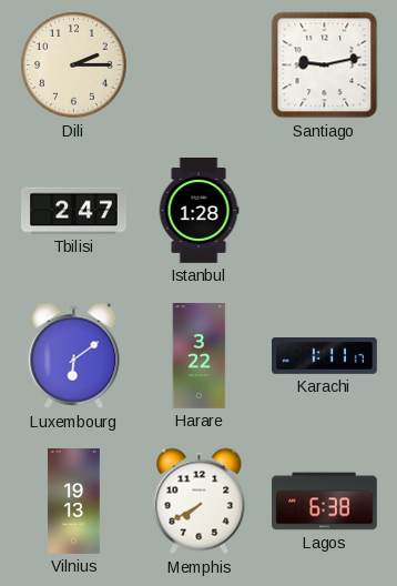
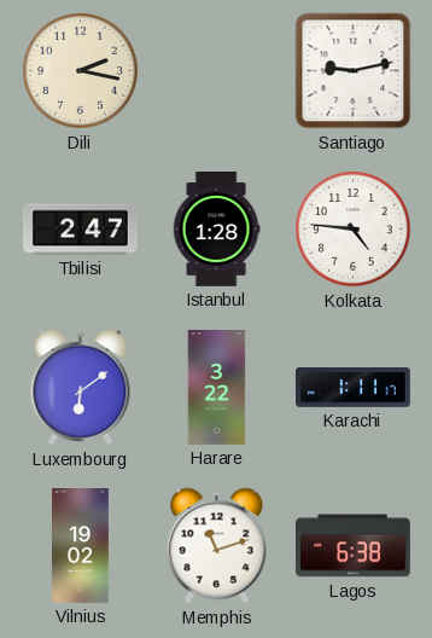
Dili: 2:15 -> 2:17 (81, 71)
Kolkata: none -> 4:46 (354, 230)
Vilnius: 19:13 -> 19:02 (81, 546)
Memphis: 7:40 -> 11:12 (217, 546)
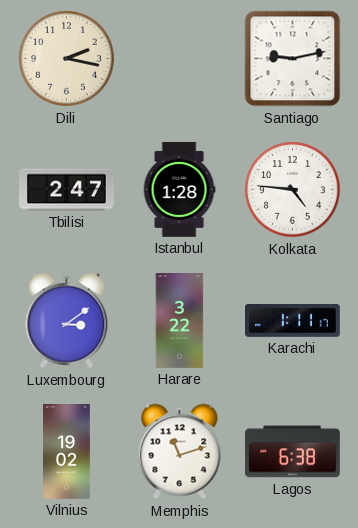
Luxembourg: 6:09 -> 3:09 (67, 321)
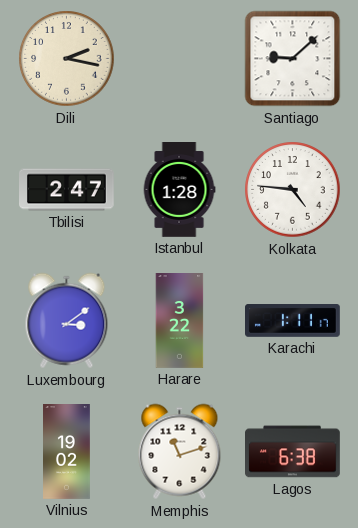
Santiago: 9:13 -> 9:08 (293, 59)
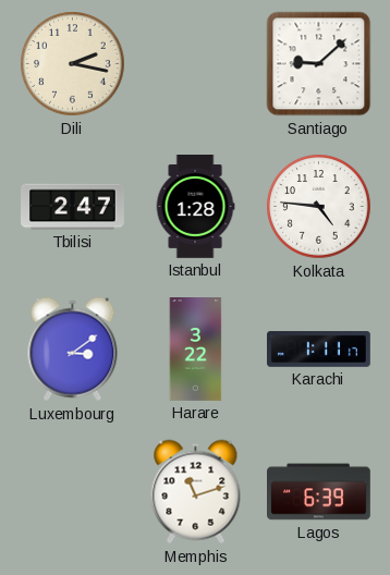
Vilnius: 19:02 -> none (67, 452)
Lagos: 6:38 -> 6:39 (319, 492)
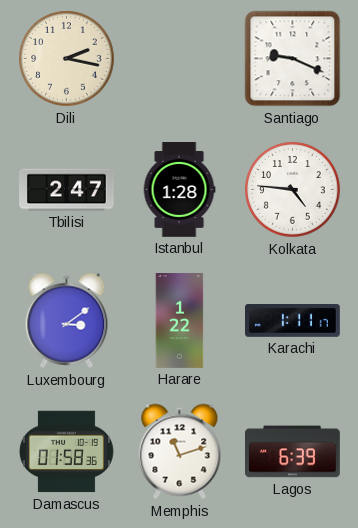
Santiago: 9:08 -> 9:19 (293, 59)
Harare: 3:22 -> 1:22 (180, 321)
Damascus: none -> 01:58 (66, 452)
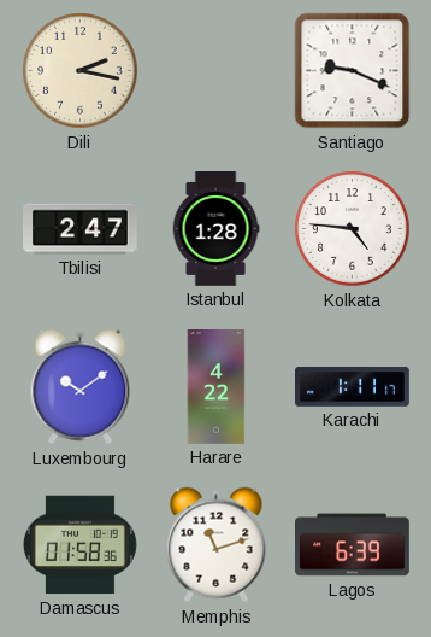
Luxembourg: 3:09 -> 10:09 (81, 387)
Harare: 1:22 -> 4:22 (217, 387)
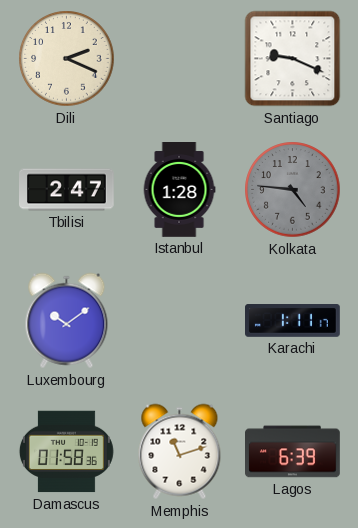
Dili: 2:17 -> 2:19 (67, 59)
Kolkata dial: white -> grey (293, 190)
Harare: 4:22 -> none (217, 387)
